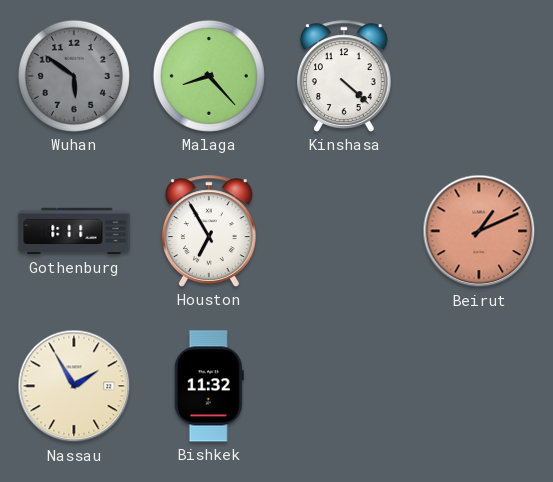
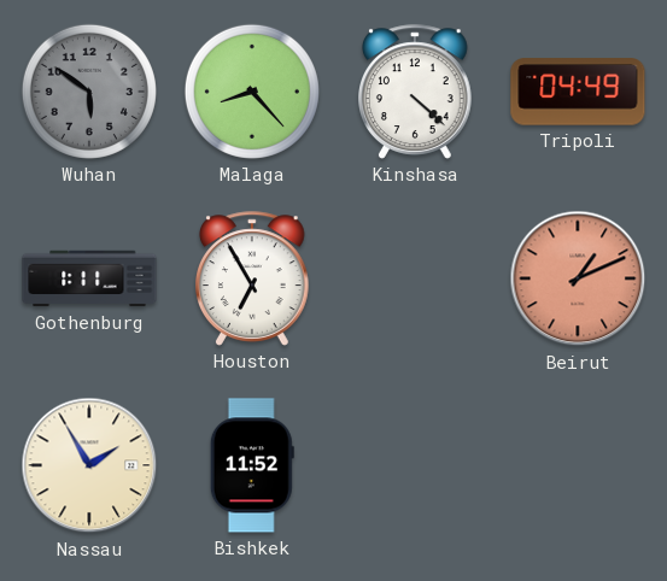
Tripoli: none -> 04:49 (578, 92)
Bishkek: 11:32 -> 11:52 (252, 465)
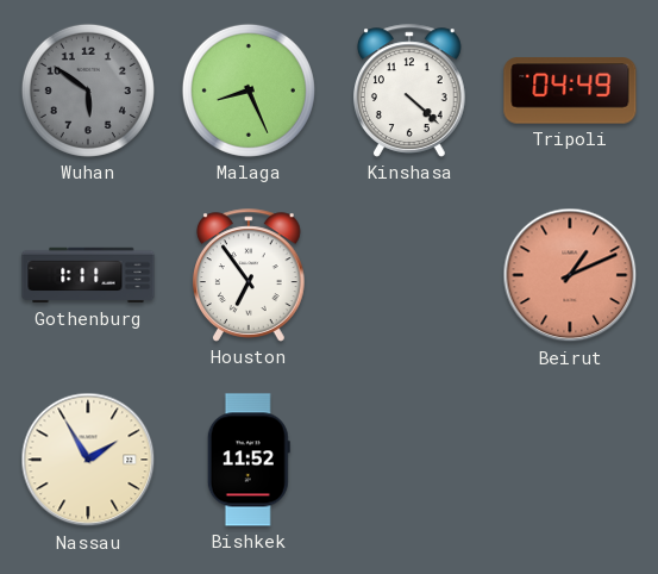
Malaga: 8:23 -> 8:26 (249, 91)
Houston: 6:55 -> 6:54 (250, 275)
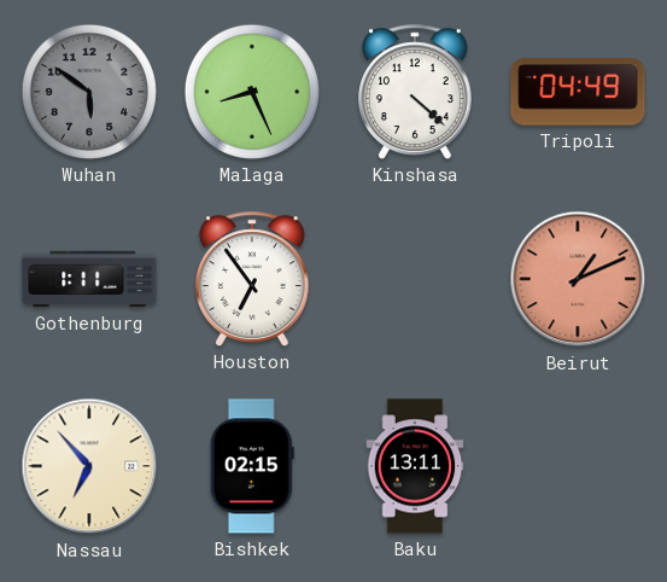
Nassau: 1:55 -> 6:53 (89, 466)
Bishkek: 11:52 -> 02:15 (252, 466)
Baku: none -> 13:11 (415, 466)
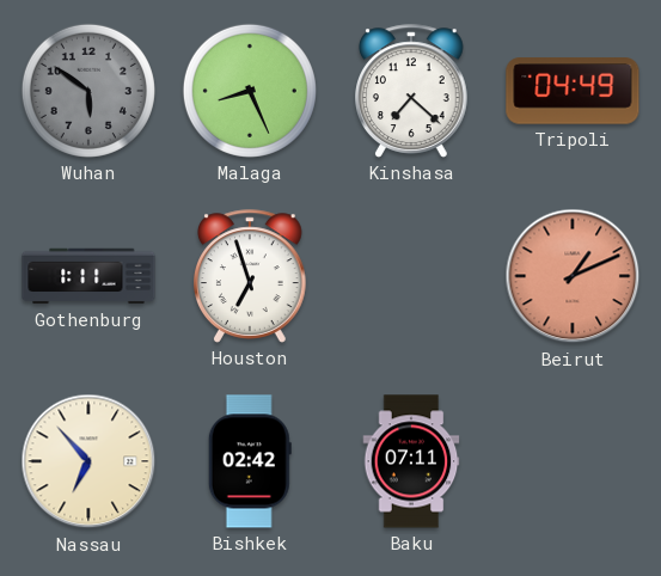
Kinshasa: 4:22 -> 7:22 (412, 91)
Houston: 6:54 -> 6:57 (251, 276)
Bishkek: 02:15 -> 02:42 (250, 461)
Baku: 13:11 -> 07:11 (411, 461)
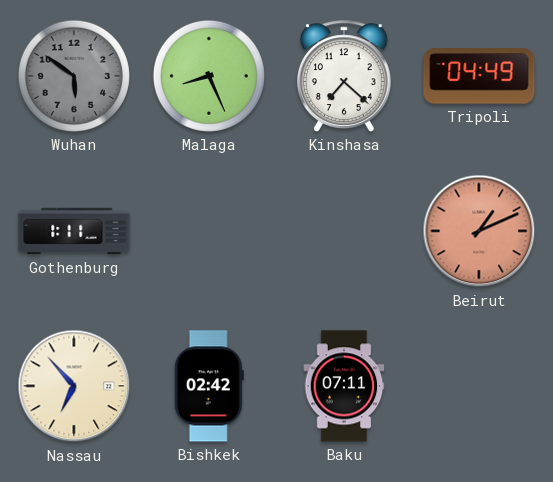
Houston: 6:57 -> none (251, 276)
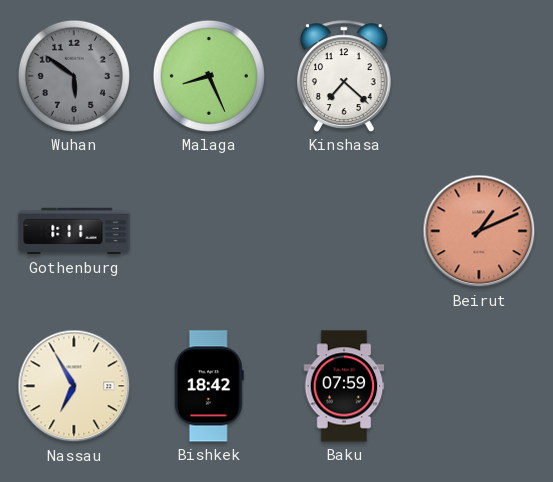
Tripoli: 04:49 -> none (479, 76)
Nassau: 6:53 -> 6:55 (74, 386)
Bishkek: 02:42 -> 18:42 (209, 386)
Baku: 07:11 -> 07:59 (344, 386)
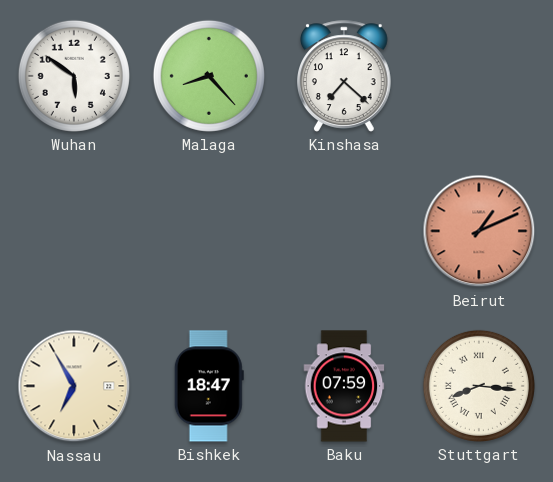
Wuhan dial: grey -> white (74, 76)
Malaga: 8:26 -> 8:23 (209, 76)
Gothenburg: 1:11 -> none (74, 231)
Bishkek: 18:42 -> 18:47 (209, 386)
Stuttgart: none -> 8:16 (479, 386)
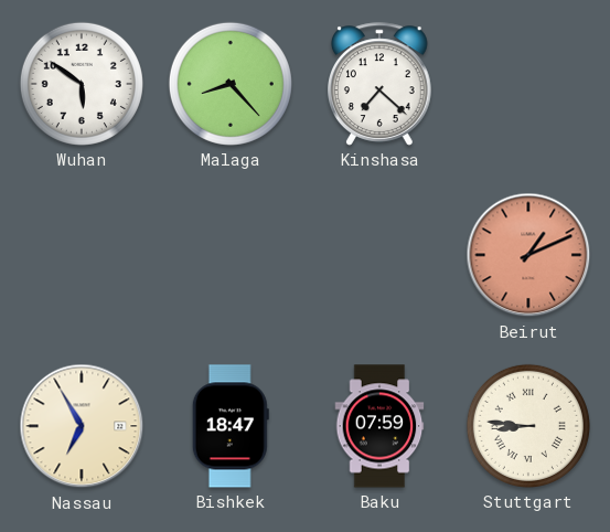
Stuttgart: 8:16 -> 8:46 (528, 426)
